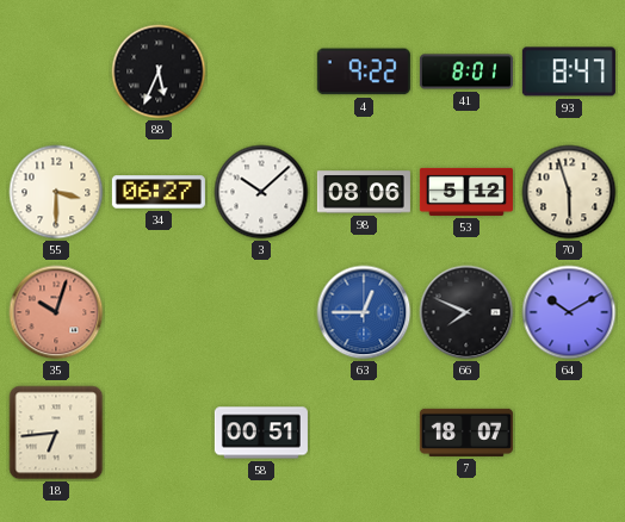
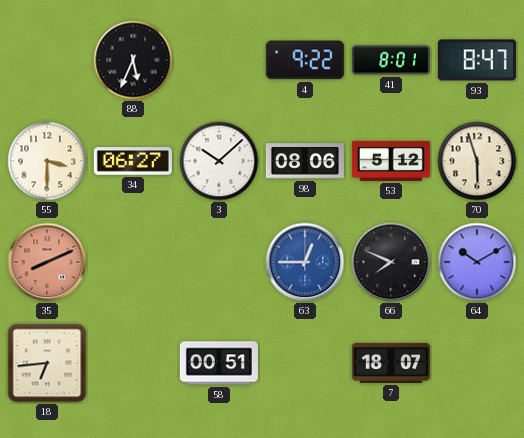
35: 10:03 -> 8:11 (47, 262)
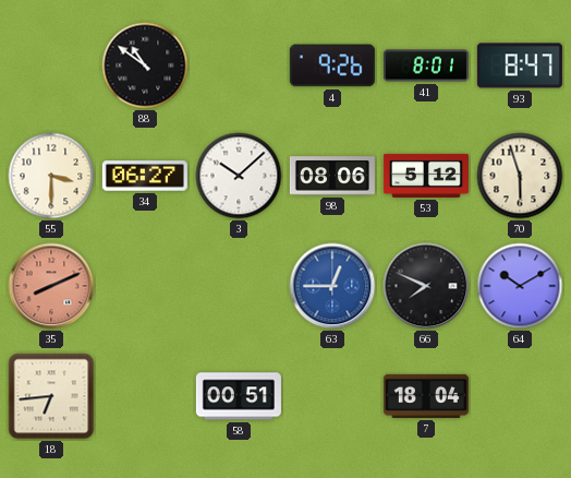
88: 5:34 -> 10:51 (145, 65)
4: 9:22 -> 9:26 (332, 65)
7: 18:07 -> 18:04 (426, 396)
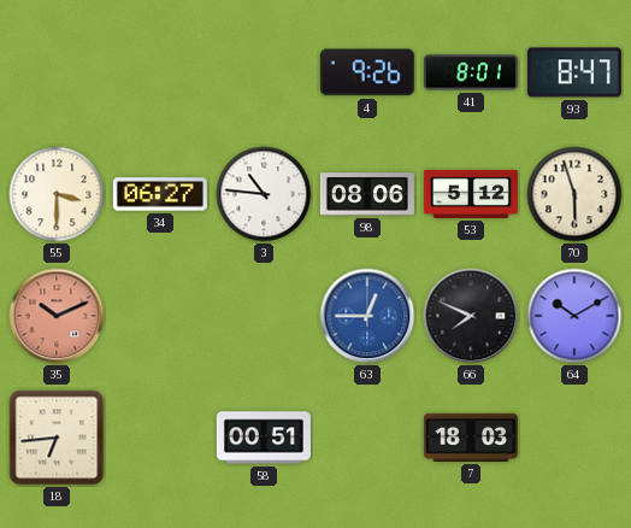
88: 10:51 -> none (145, 65)
3: 10:08 -> 10:46 (264, 194)
35: 8:11 -> 10:11 (57, 316)
7: 18:04 -> 18:03 (471, 438)
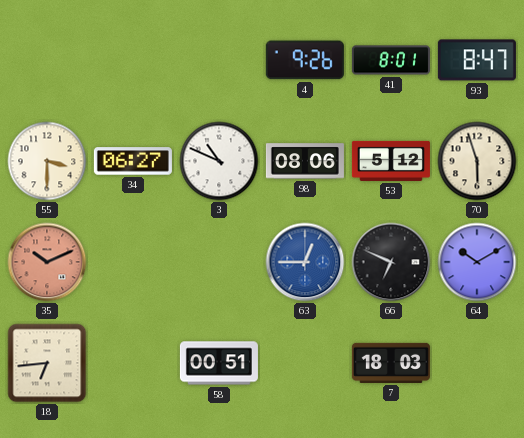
3: 10:46 -> 10:49 (219, 161)
66: 7:49 -> 6:49 (391, 262)
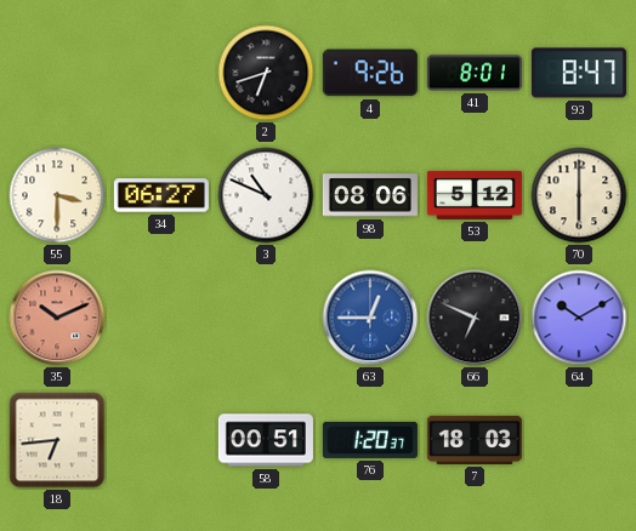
2: none -> 6:42 (266, 73)
70: 5:57 -> 6:00 (579, 195)
76: none -> 1:20 (370, 440)
